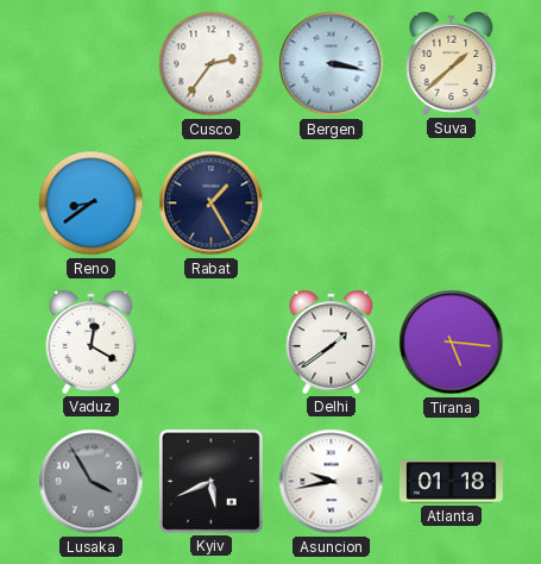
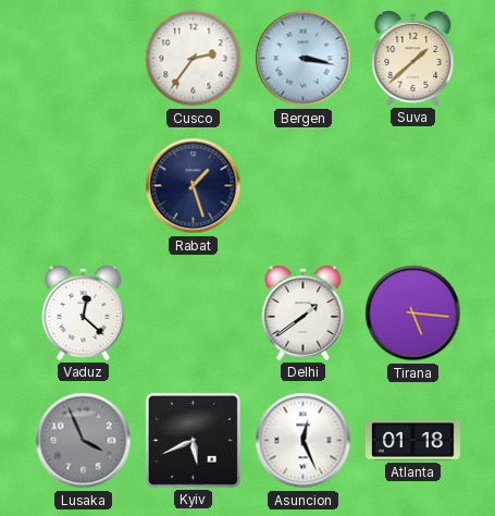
Reno: 8:39 -> none (92, 203)
Rabat: 1:25 -> 1:27 (194, 186)
Vaduz: 12:20 -> 12:22 (84, 312)
Lusaka: 3:55 -> 3:56 (84, 441)
Asuncion: 9:43 -> 12:26 (304, 441)
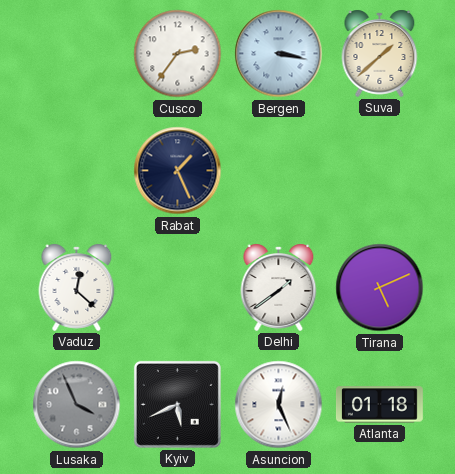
Rabat: 1:27 -> 1:26 (178, 171)
Tirana: 5:16 -> 5:11 (380, 288)
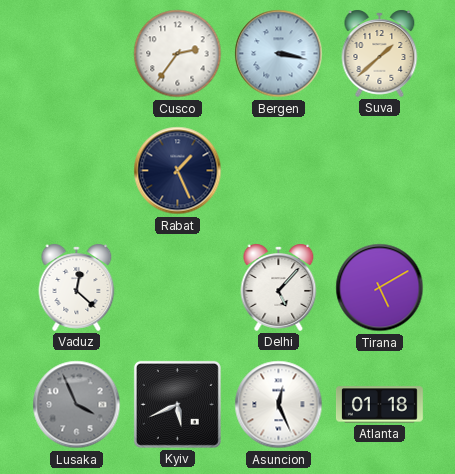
Delhi: 1:39 -> 5:07 (279, 287)
Tirana: 5:11 -> 5:10 (380, 288)
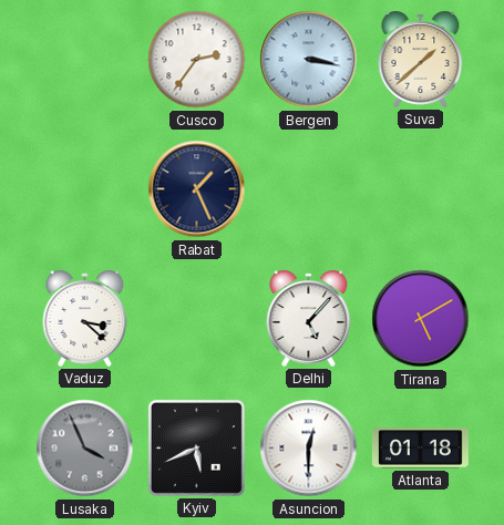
Vaduz: 12:22 -> 3:22 (85, 318)
Asuncion: 12:26 -> 12:30 (309, 449)
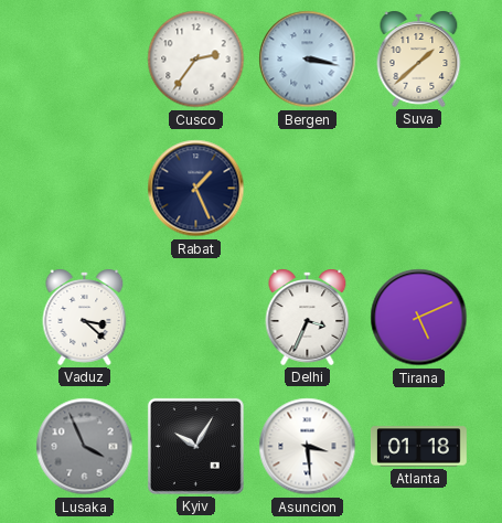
Delhi: 5:07 -> 3:34 (308, 317)
Tirana: 5:10 -> 5:11 (419, 318)
Kyiv: 5:41 -> 10:05 (195, 446)
Asuncion: 12:30 -> 3:29 (308, 447)
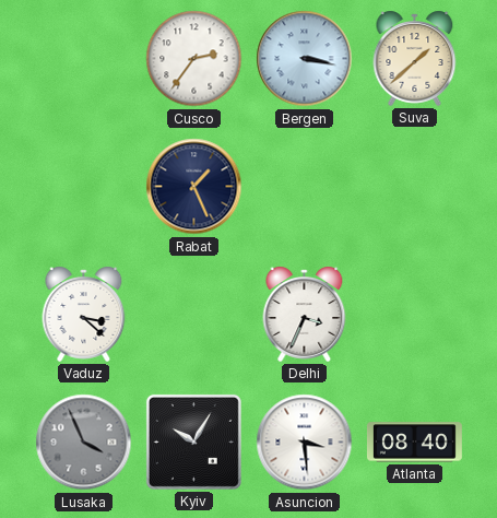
Tirana: 5:11 -> none (419, 318)
Atlanta: 01:18 -> 08:40 (414, 443)
